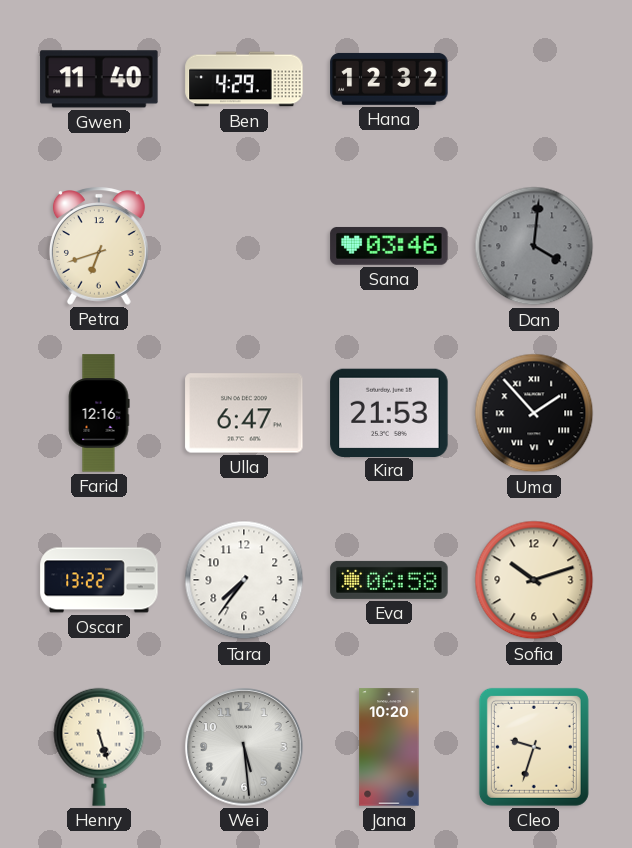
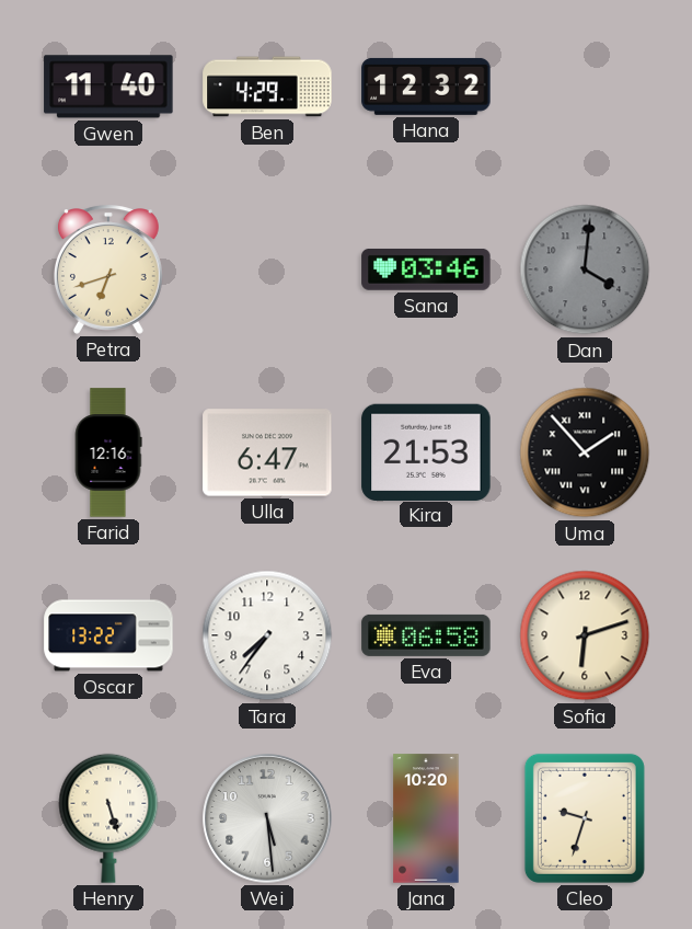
Sofia: 10:12 -> 6:12 (585, 635)
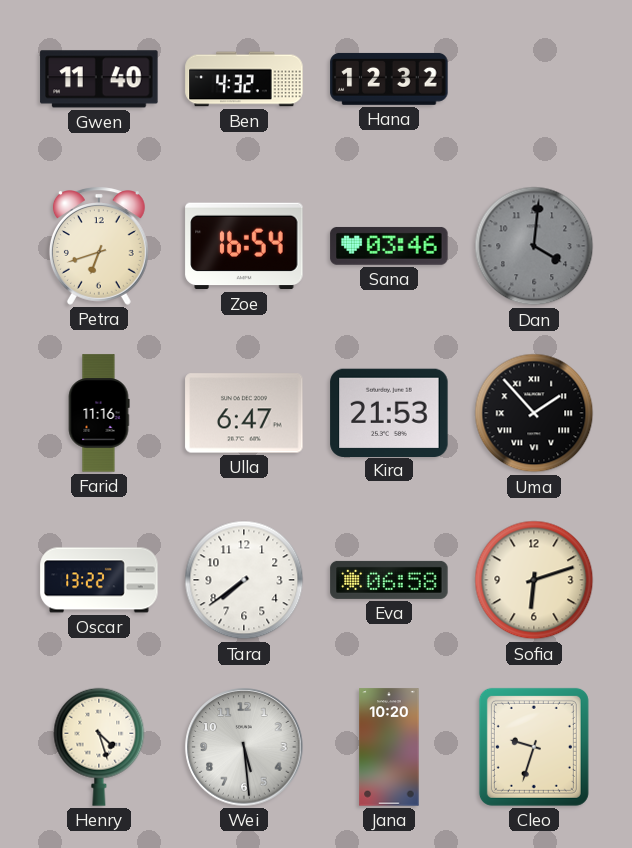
Ben: 4:29 -> 4:32 (244, 79)
Zoe: none -> 16:54 (244, 246)
Farid: 12:16 -> 11:16 (99, 413)
Tara: 7:36 -> 7:39 (244, 580)
Henry: 5:27 -> 4:27 (99, 747)
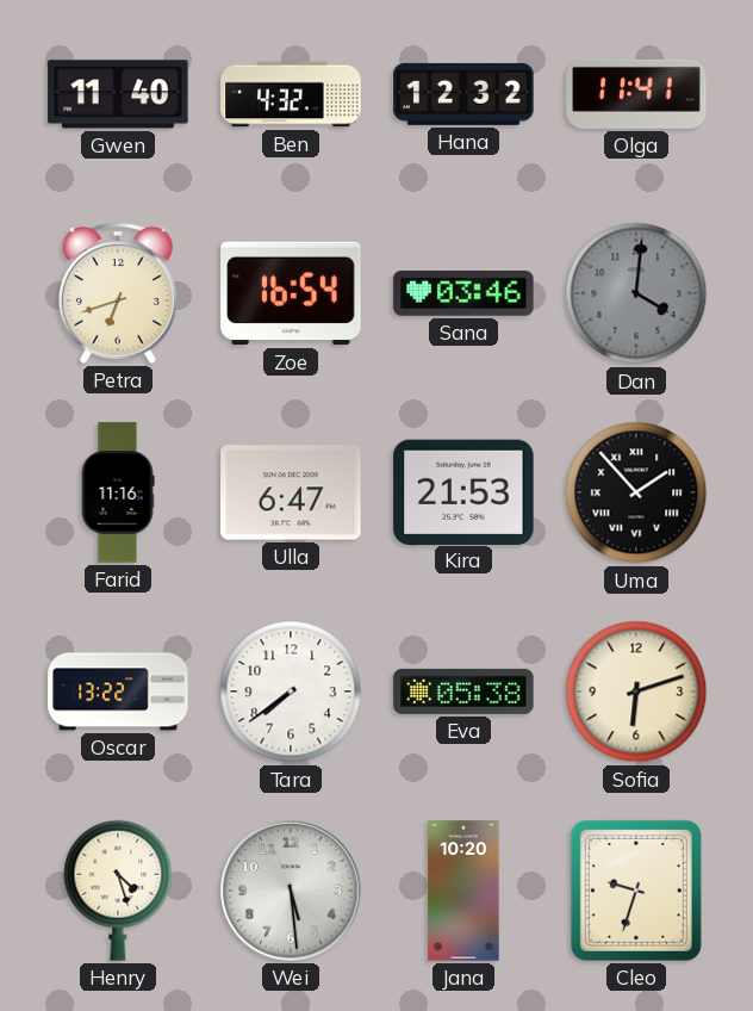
Olga: none -> 11:41 (636, 94)
Eva: 06:58 -> 05:38 (463, 691)
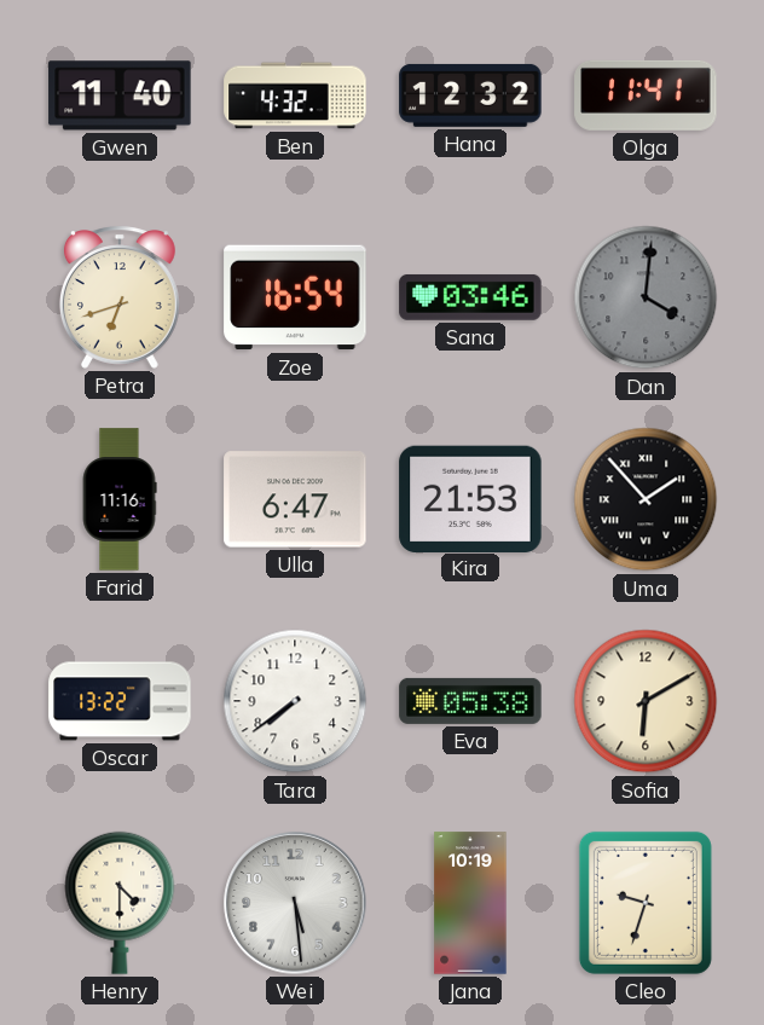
Sofia: 6:12 -> 6:10 (646, 701)
Henry: 4:27 -> 4:30 (120, 903)
Jana: 10:20 -> 10:19 (470, 903)
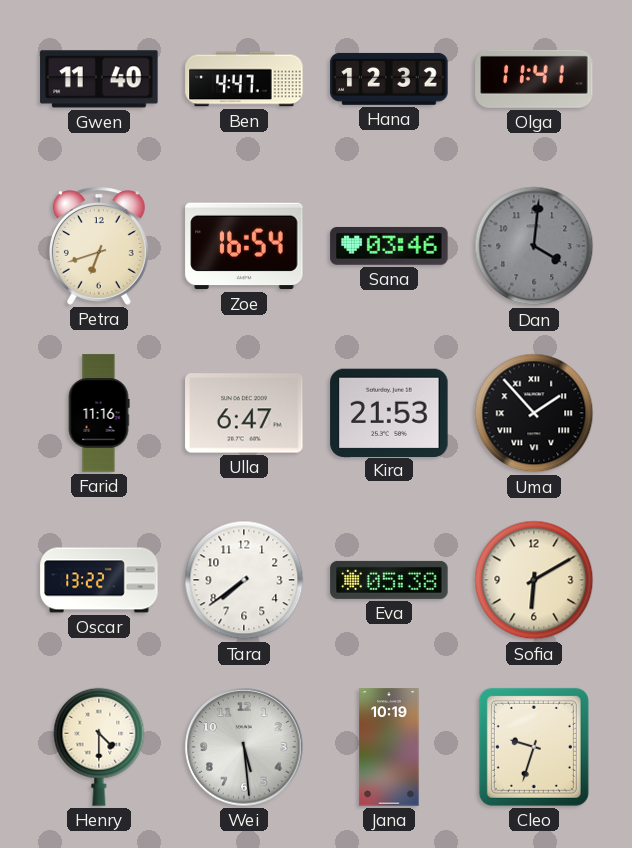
Ben: 4:32 -> 4:47 (244, 79)
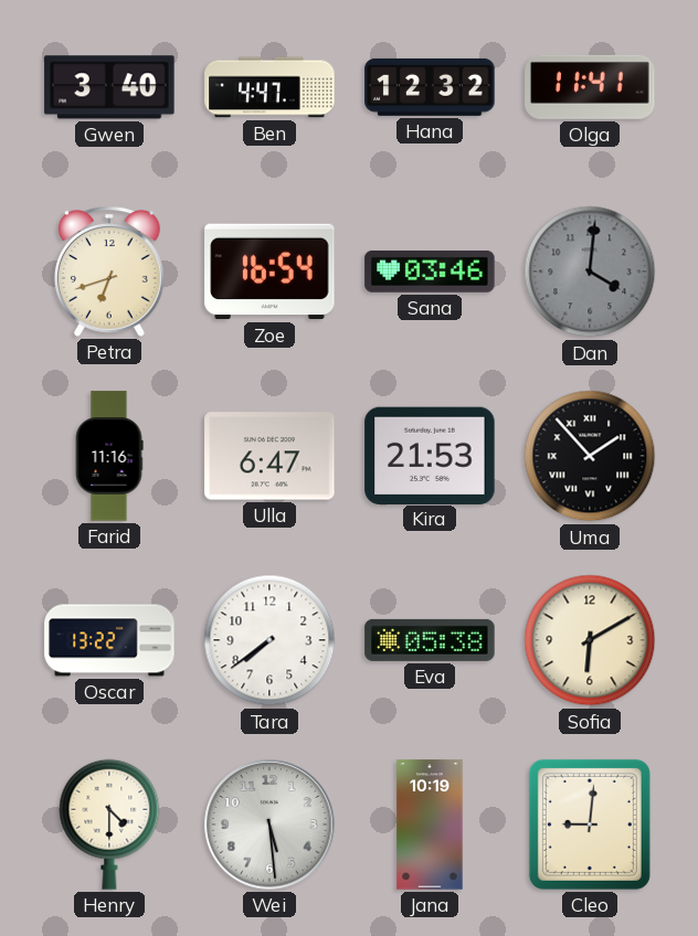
Gwen: 11:40 -> 3:40 (109, 87)
Cleo: 9:33 -> 9:01 (590, 825)
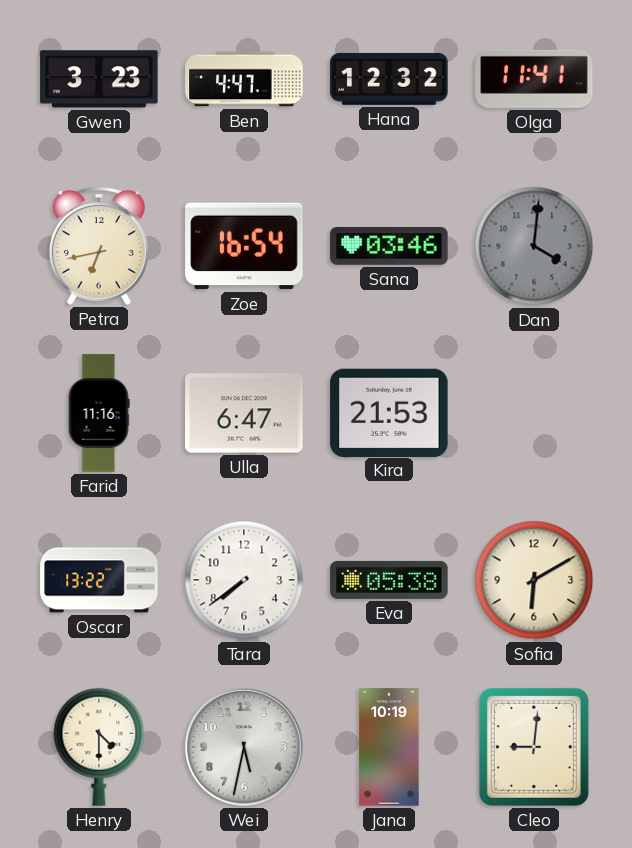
Gwen: 3:40 -> 3:23 (99, 79)
Petra: 6:42 -> 6:43 (99, 246)
Uma: 1:53 -> none (590, 456)
Wei: 5:29 -> 5:32 (244, 747)
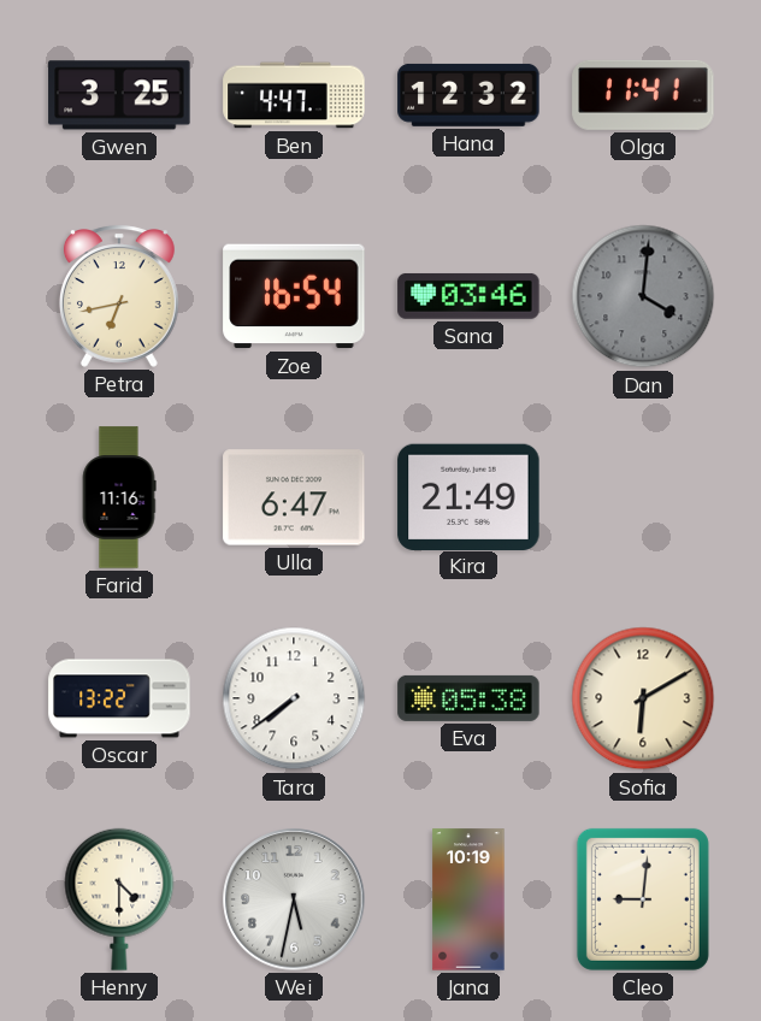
Gwen: 3:23 -> 3:25 (119, 95)
Kira: 21:53 -> 21:49 (468, 496)
